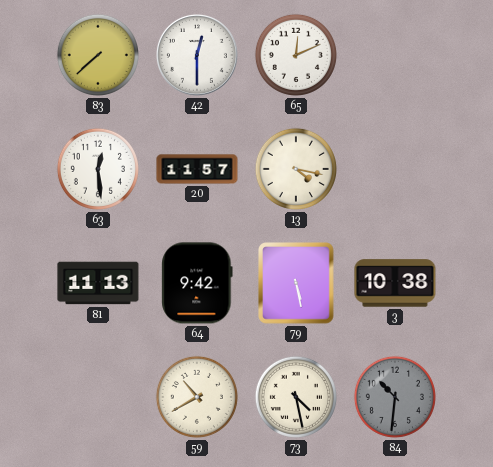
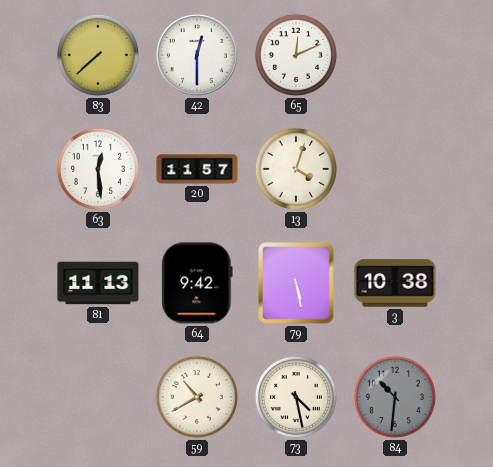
13: 4:17 -> 4:03 (296, 169)
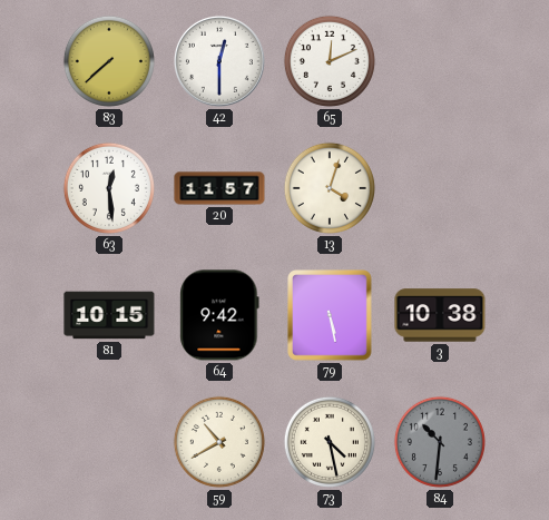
81: 11:13 -> 10:15 (109, 315)
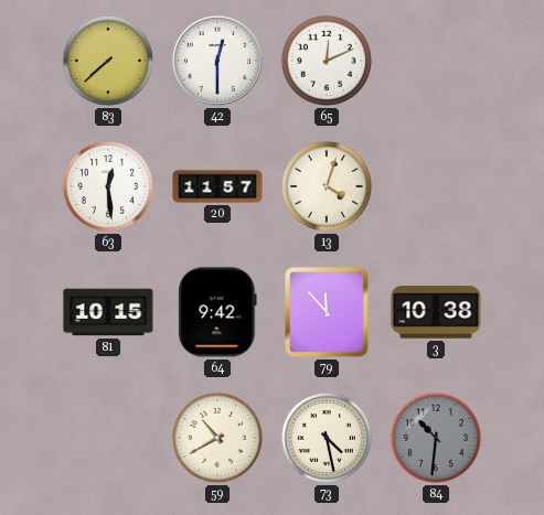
79: 5:28 -> 11:53 (328, 312)
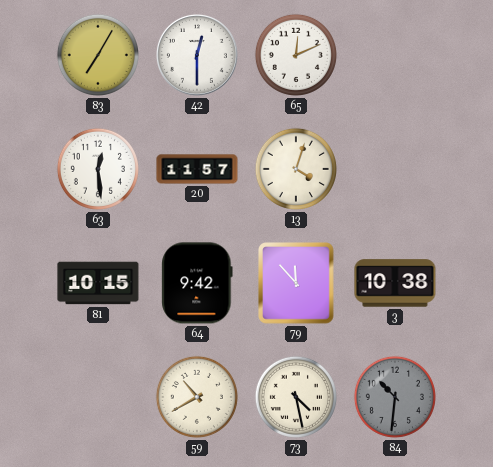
83: 7:38 -> 7:05 (98, 55)
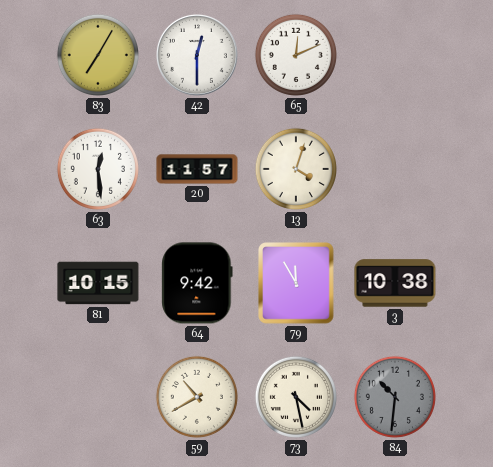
79: 11:53 -> 11:55 (297, 283)
